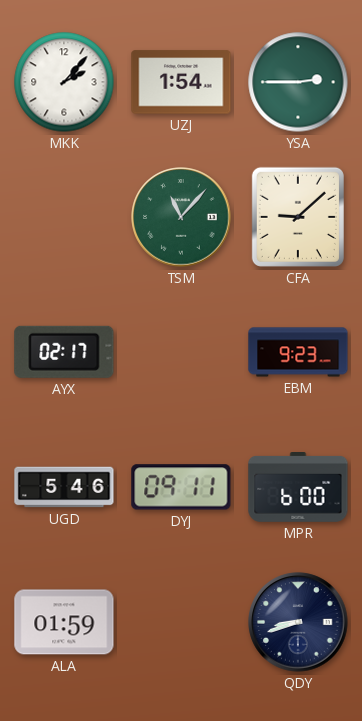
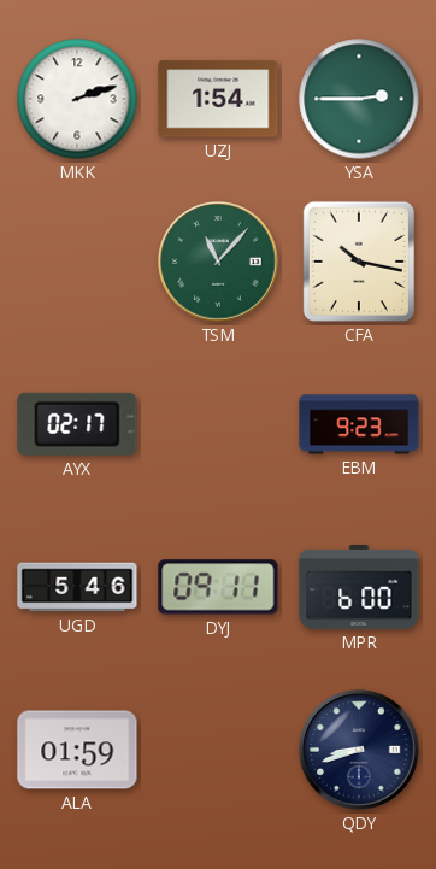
MKK: 2:07 -> 2:12 (77, 99)
CFA: 9:08 -> 10:17 (359, 262)
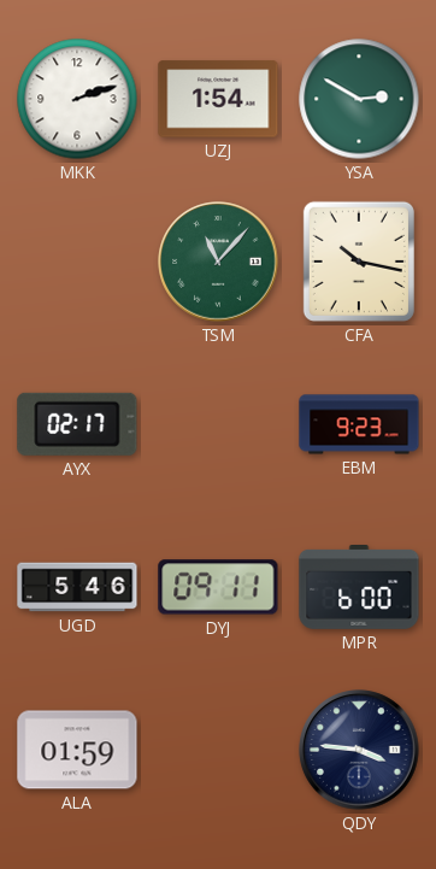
YSA: 2:45 -> 2:50 (359, 99)
QDY: 8:42 -> 3:46 (359, 750)
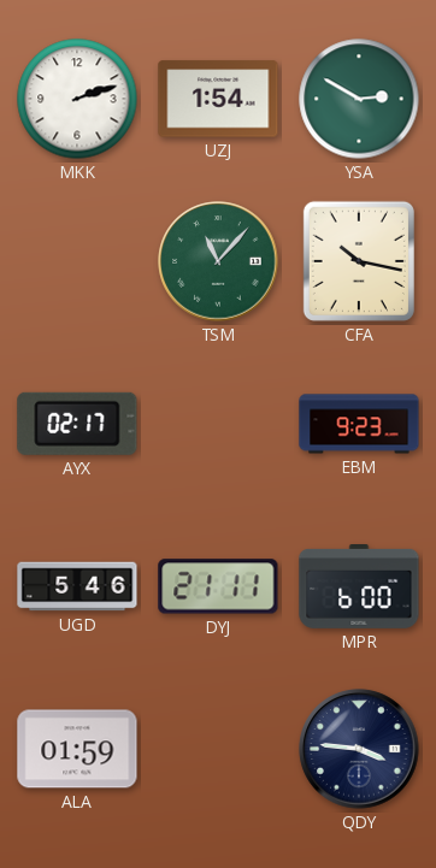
DYJ: 09:11 -> 21:11 (218, 586)
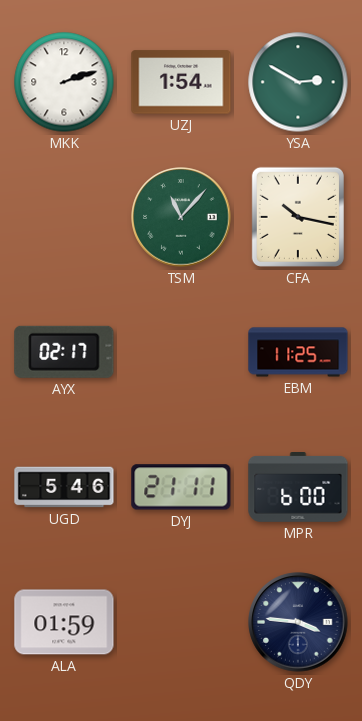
EBM: 9:23 -> 11:25 (298, 352)
